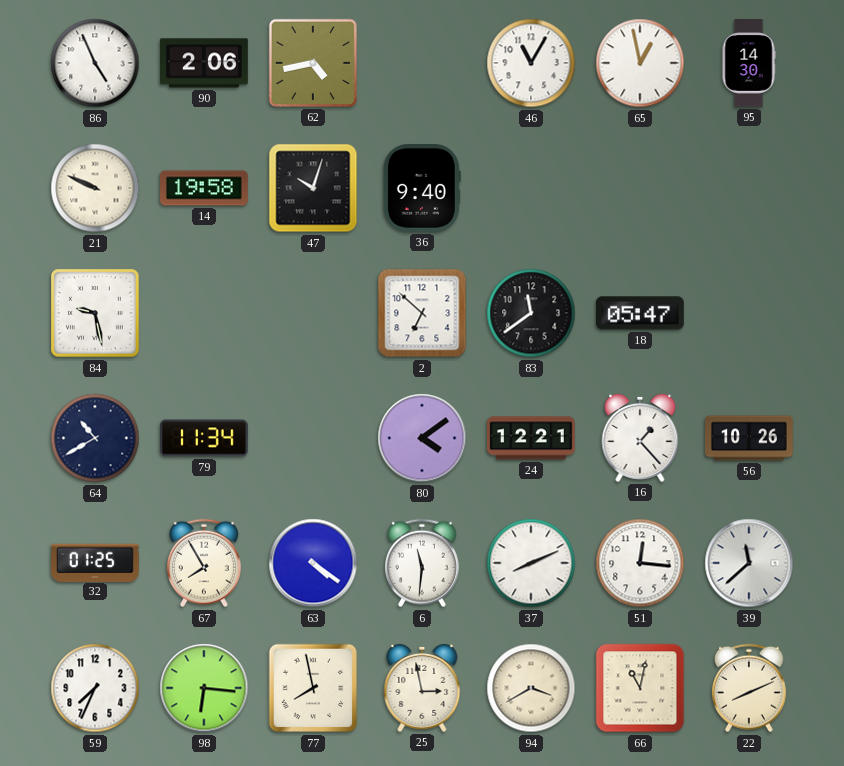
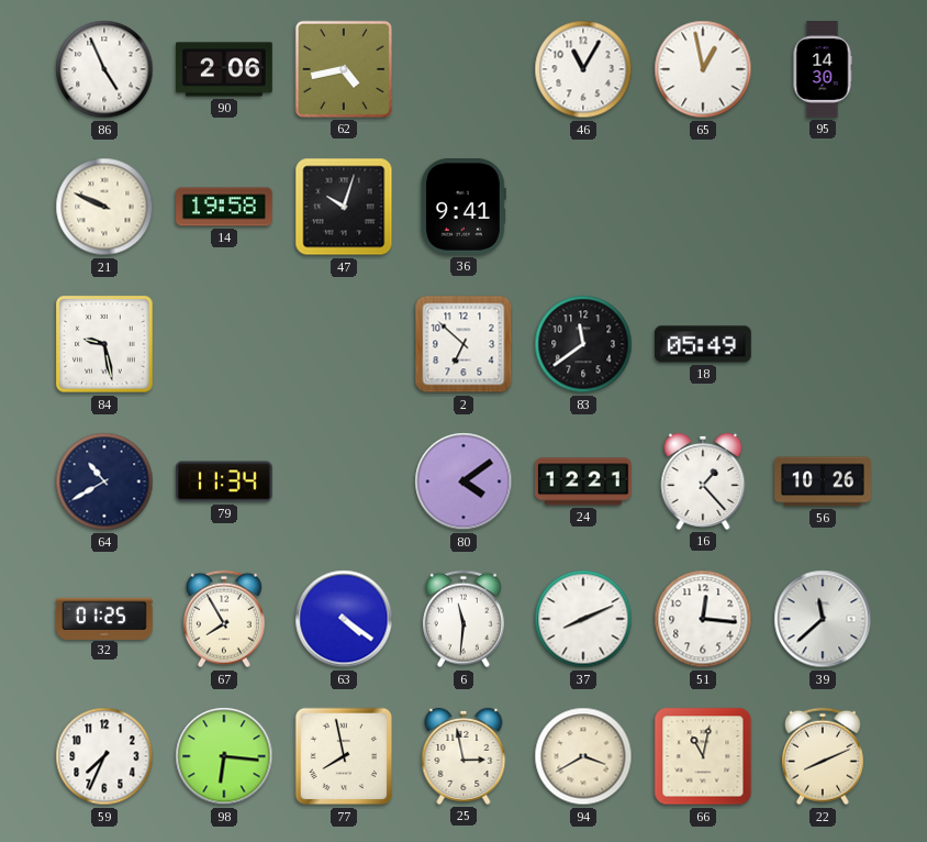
36: 9:40 -> 9:41 (463, 208)
18: 05:47 -> 05:49 (704, 344)
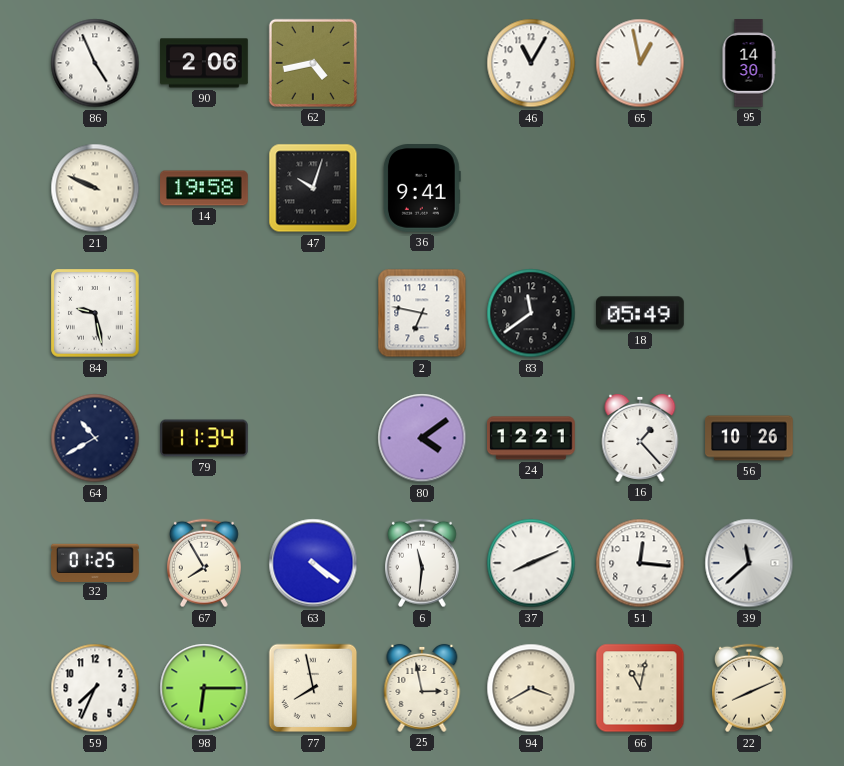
2: 6:52 -> 6:47 (422, 313)
98: 6:16 -> 6:15 (204, 688)
